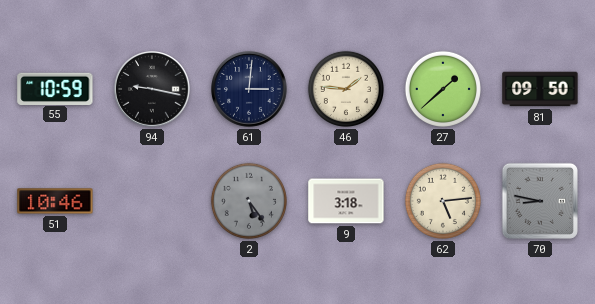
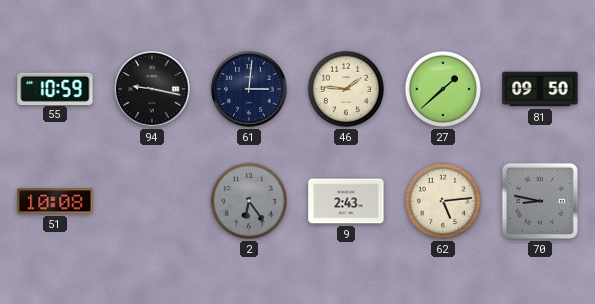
51: 10:46 -> 10:08 (55, 201)
2: 5:24 -> 6:24 (249, 201)
9: 3:18 -> 2:43 (346, 201)
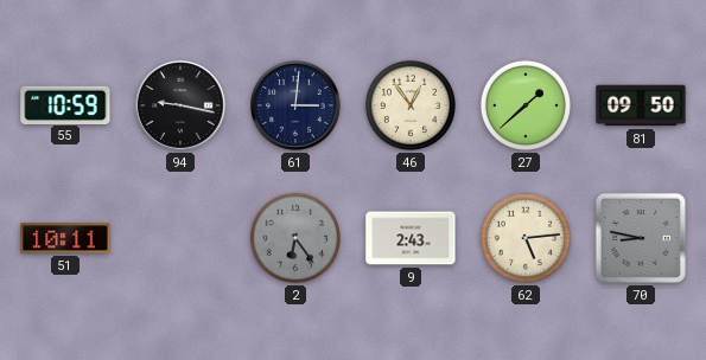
46: 1:46 -> 12:54 (411, 105)
51: 10:08 -> 10:11 (65, 238)
